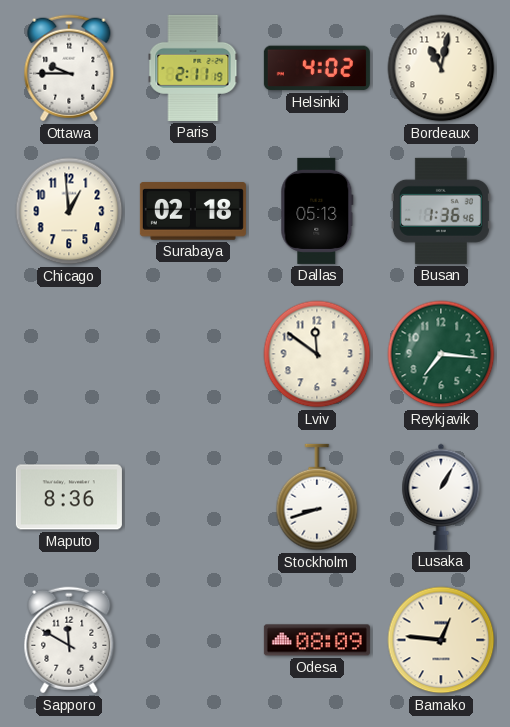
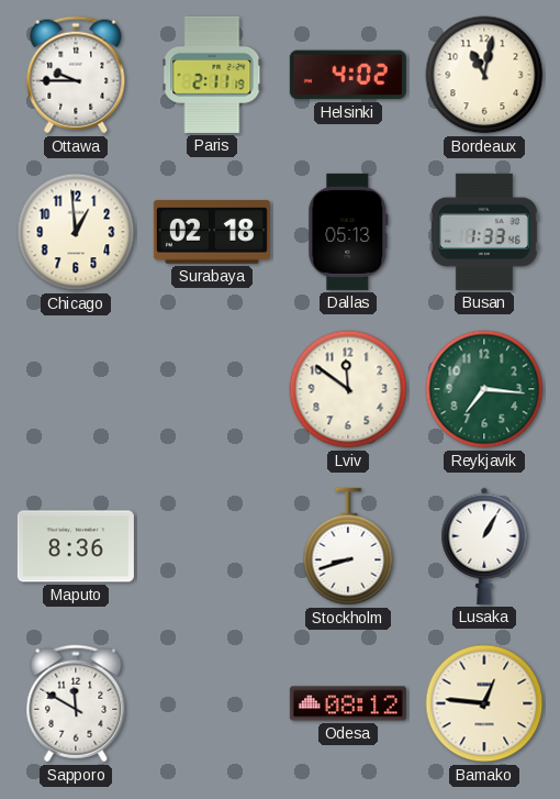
Busan: 1:36 -> 1:33 (484, 232)
Odesa: 08:09 -> 08:12 (348, 703)
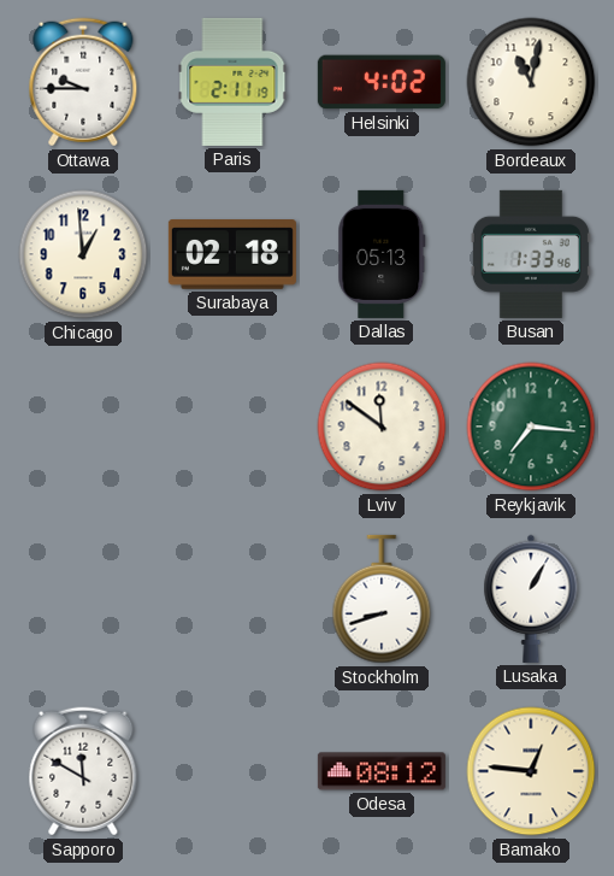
Maputo: 8:36 -> none (76, 546)
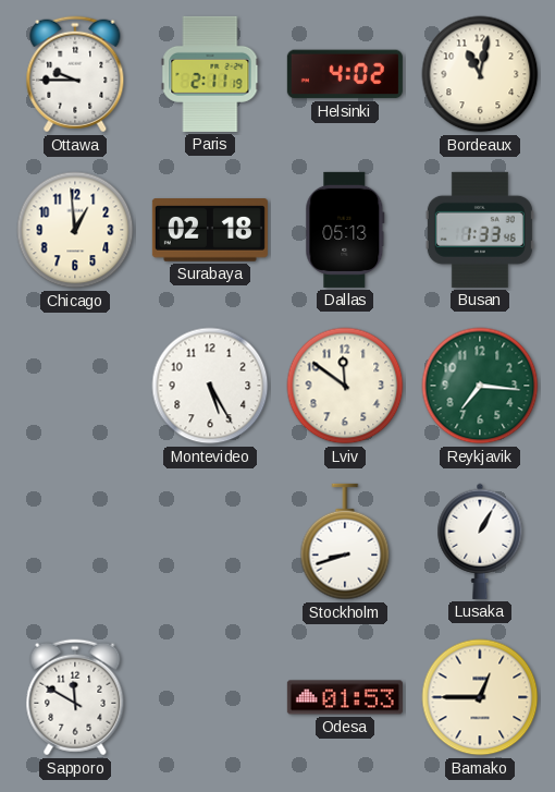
Montevideo: none -> 5:25 (210, 386)
Odesa: 08:12 -> 01:53 (345, 697)
Bamako: 12:46 -> 12:45 (480, 697)
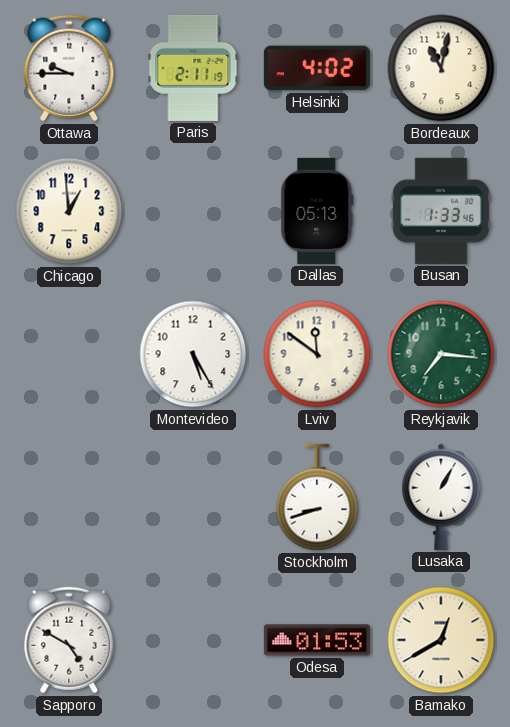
Surabaya: 02:18 -> none (210, 230)
Sapporo: 11:50 -> 4:50 (69, 640)
Bamako: 12:45 -> 12:40 (441, 640)
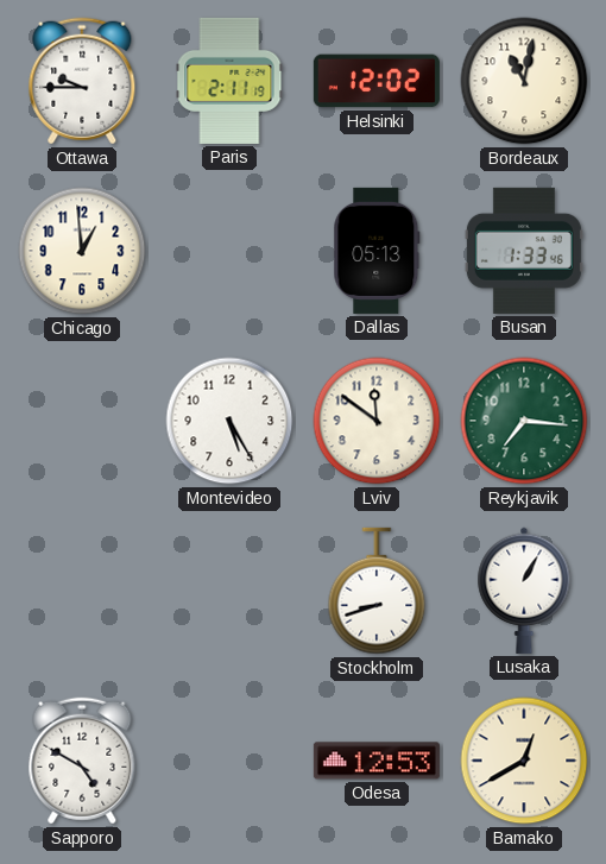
Helsinki: 4:02 -> 12:02 (377, 81)
Odesa: 01:53 -> 12:53 (377, 761)
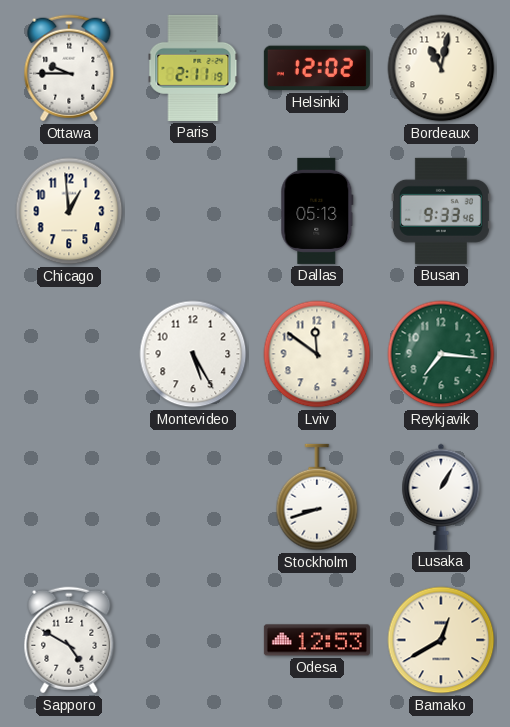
Busan: 1:33 -> 9:33 (441, 211)
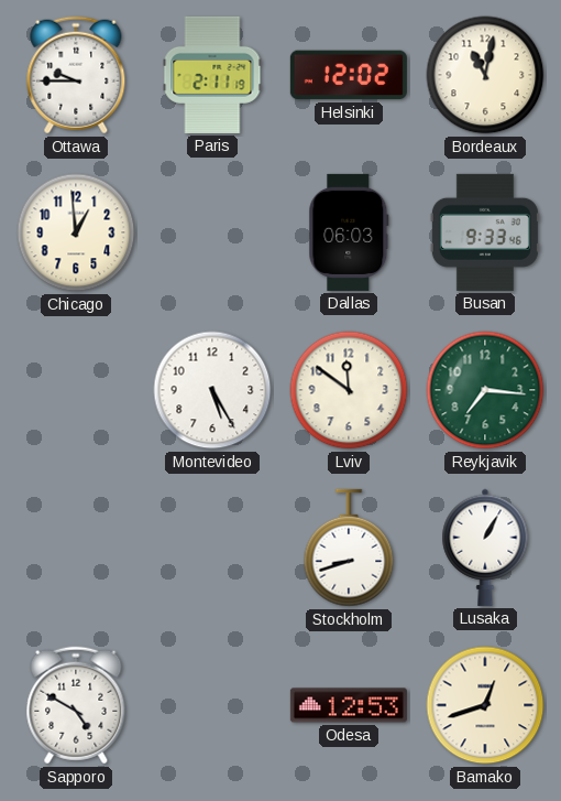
Dallas: 05:13 -> 06:03 (349, 232)
Bamako: 12:40 -> 12:42 (485, 705)
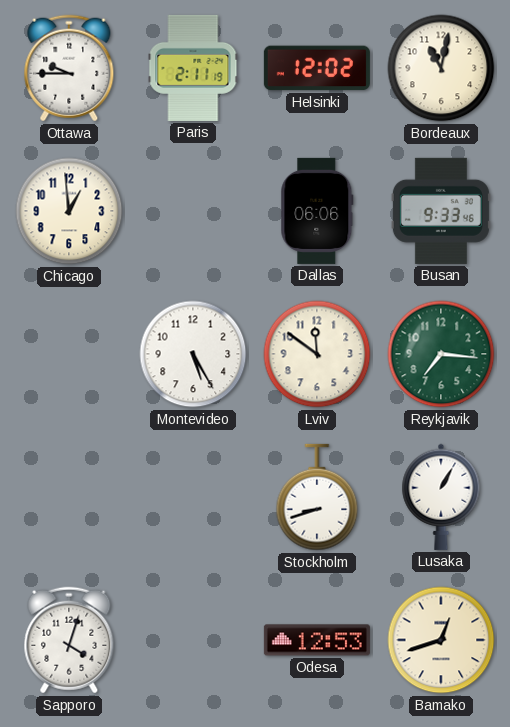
Dallas: 06:03 -> 06:06 (317, 211)
Sapporo: 4:50 -> 4:03 (69, 640)
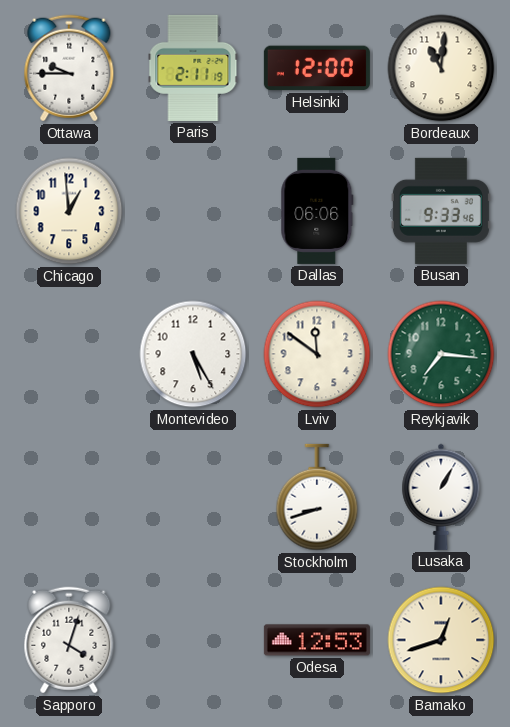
Helsinki: 12:02 -> 12:00 (317, 68)
Bordeaux: 11:02 -> 11:01 (441, 68)
